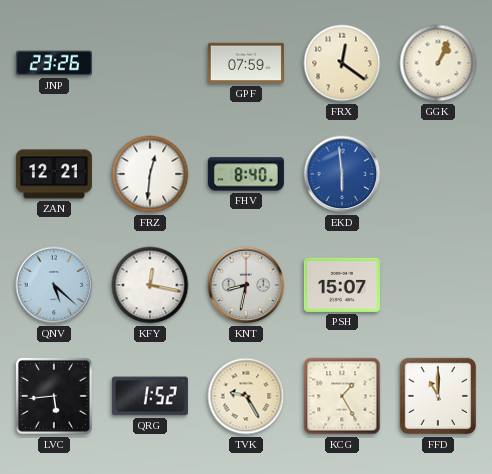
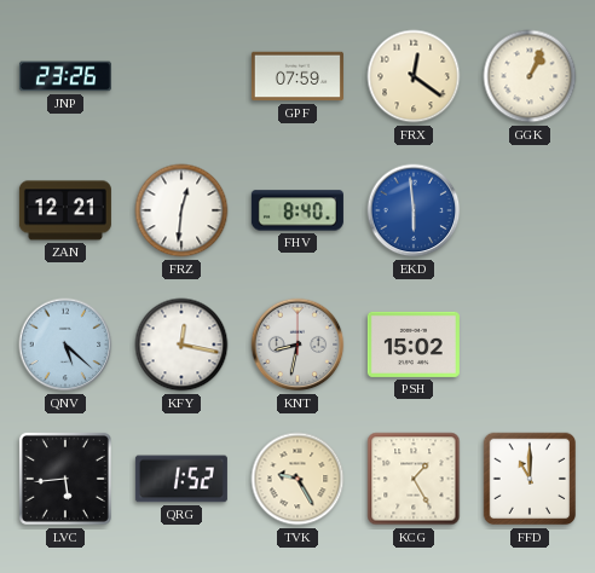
PSH: 15:07 -> 15:02 (414, 345)
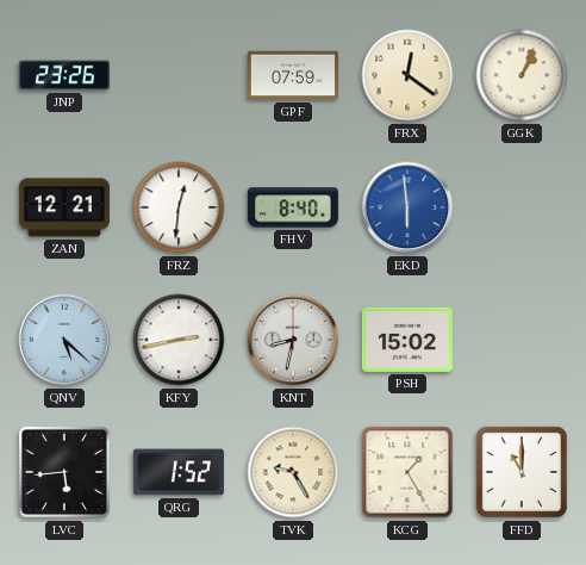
KFY: 12:17 -> 2:43 (179, 340)
